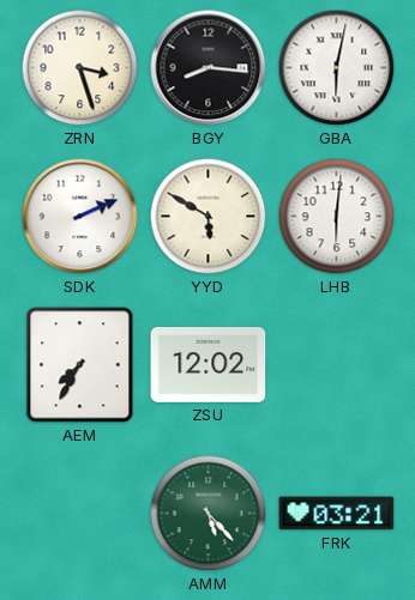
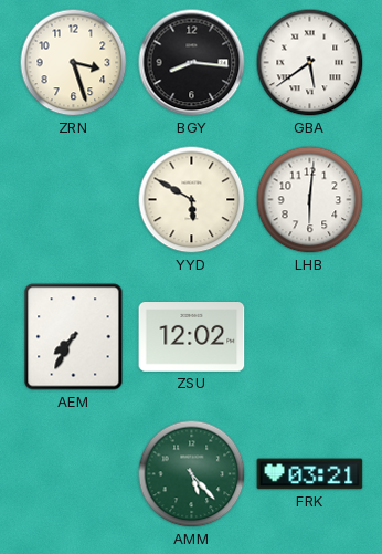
GBA: 6:02 -> 5:39 (310, 63)
SDK: 2:11 -> none (80, 217)
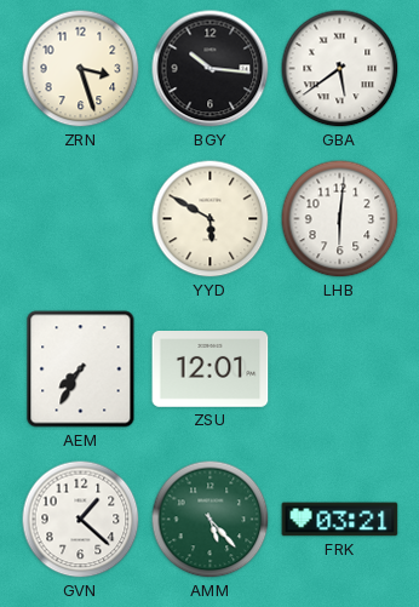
BGY: 8:16 -> 10:16 (211, 69)
ZSU: 12:02 -> 12:01 (211, 370)
GVN: none -> 1:22 (81, 520)
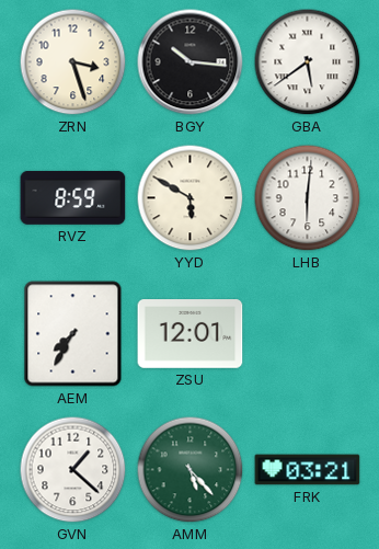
RVZ: none -> 8:59 (73, 197)
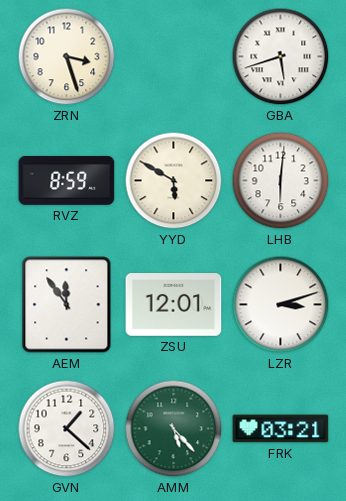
BGY: 10:16 -> none (191, 62)
GBA: 5:39 -> 5:42 (281, 57)
AEM: 7:35 -> 11:54 (67, 305)
LZR: none -> 3:12 (281, 305)
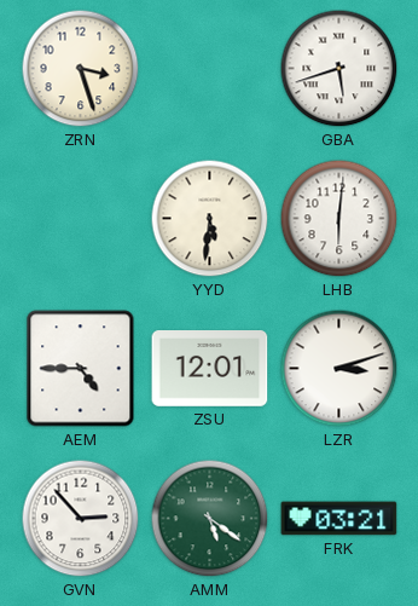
RVZ: 8:59 -> none (67, 180)
YYD: 5:50 -> 5:31 (210, 219)
AEM: 11:54 -> 4:45 (81, 369)
GVN: 1:22 -> 2:53 (81, 519)
AMM: 5:23 -> 5:21 (210, 519)
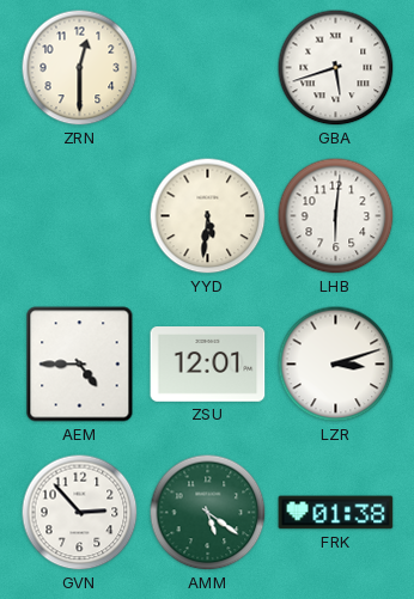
ZRN: 3:27 -> 12:30 (80, 68)
FRK: 03:21 -> 01:38 (336, 513)
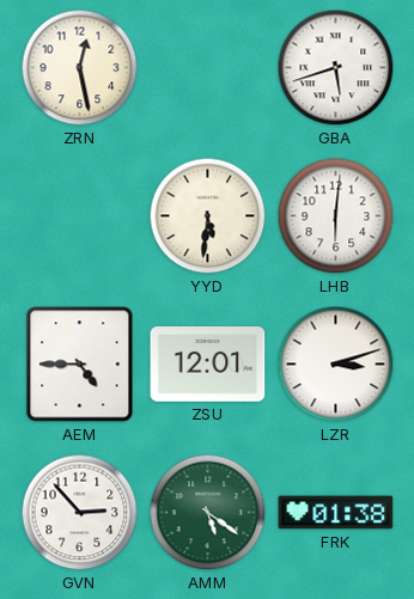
ZRN: 12:30 -> 12:28 (80, 68)
